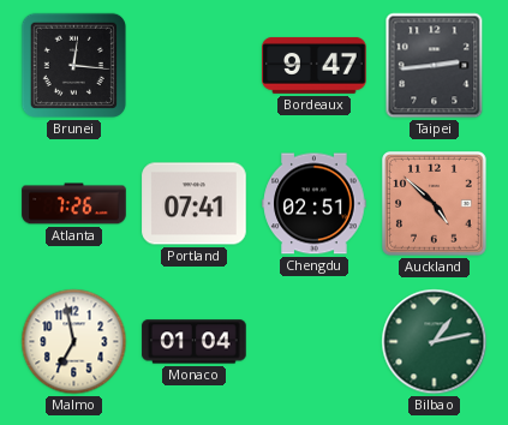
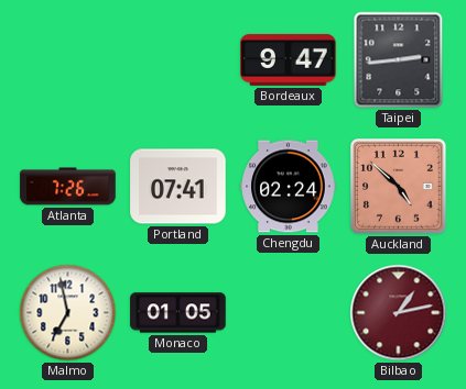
Brunei: 12:16 -> none (73, 65)
Chengdu: 02:51 -> 02:24 (289, 187)
Monaco: 01:04 -> 01:05 (178, 313)
Bilbao dial: green -> burgundy (399, 313)
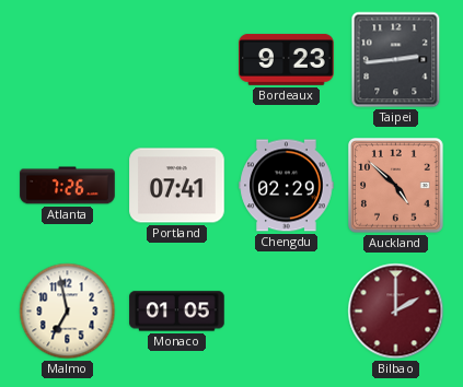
Bordeaux: 9:47 -> 9:23 (287, 59)
Chengdu: 02:24 -> 02:29 (287, 186)
Bilbao: 1:13 -> 2:00 (396, 312)
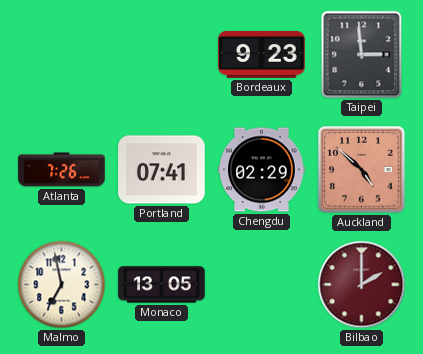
Taipei: 2:44 -> 2:59 (362, 55)
Monaco: 01:05 -> 13:05 (162, 285)
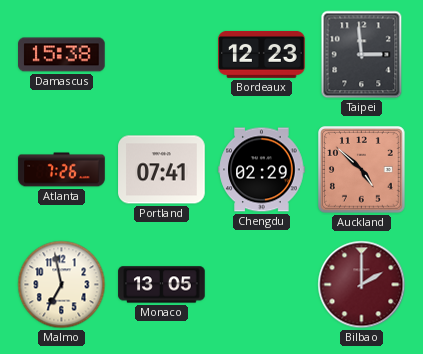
Damascus: none -> 15:38 (62, 55)
Bordeaux: 9:23 -> 12:23 (262, 54)
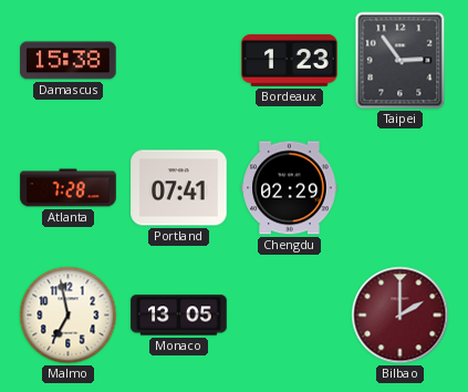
Bordeaux: 12:23 -> 1:23 (290, 60)
Taipei: 2:59 -> 2:54 (401, 61)
Atlanta: 7:26 -> 7:28 (69, 188)
Auckland: 4:52 -> none (362, 170)
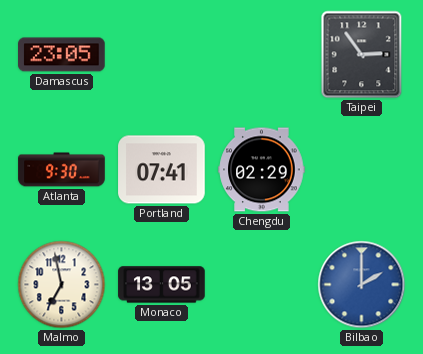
Damascus: 15:38 -> 23:05 (62, 55)
Bordeaux: 1:23 -> none (290, 60)
Atlanta: 7:28 -> 9:30 (62, 170)
Bilbao dial: burgundy -> blue (362, 285)
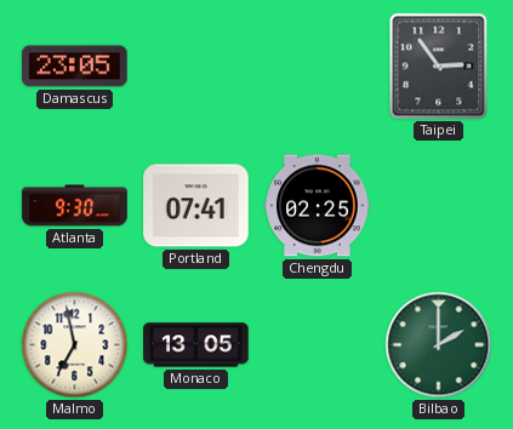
Chengdu: 02:29 -> 02:25 (318, 206)
Bilbao dial: blue -> green (439, 345)
